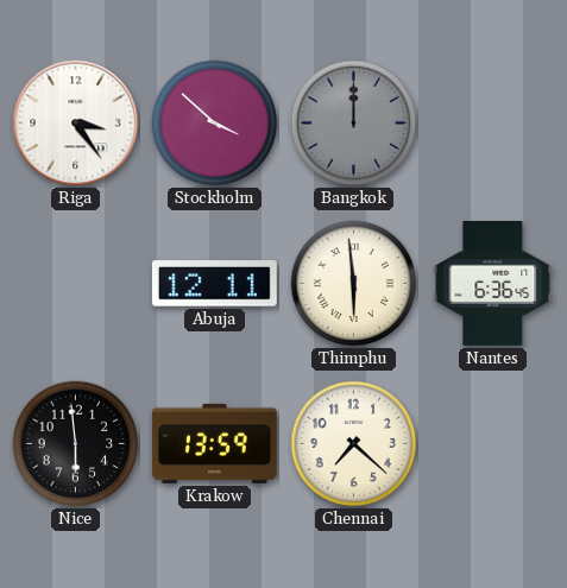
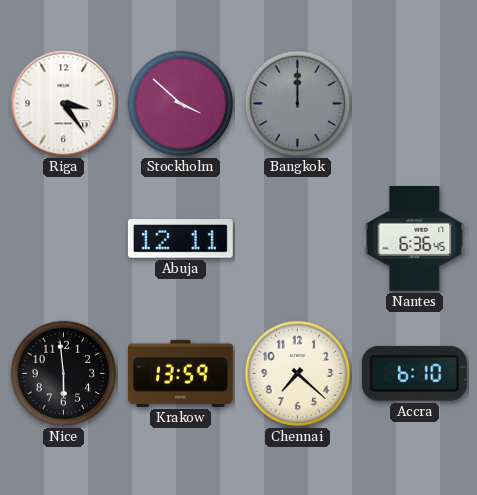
Thimphu: 5:59 -> none (354, 284)
Accra: none -> 6:10 (414, 373)
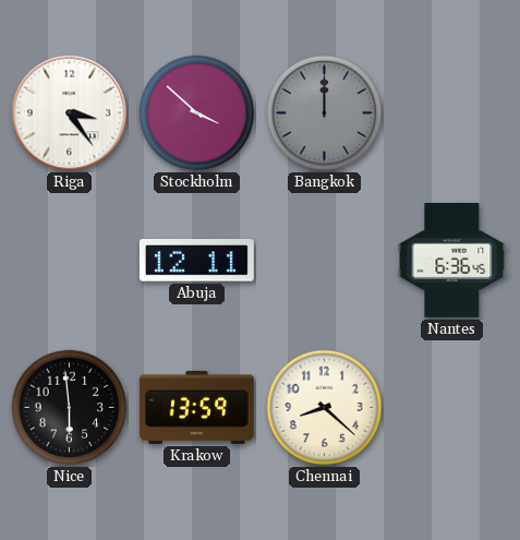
Chennai: 7:22 -> 8:22 (325, 408)
Accra: 6:10 -> none (414, 373)
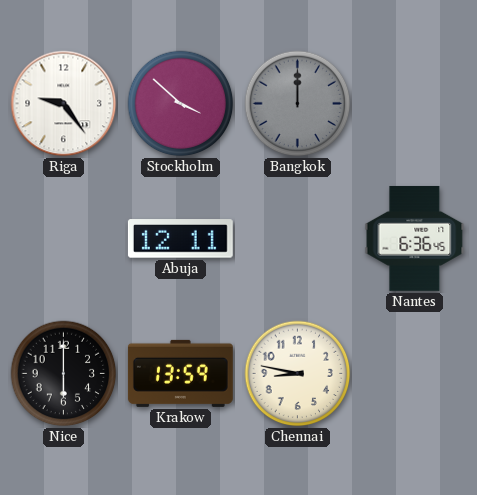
Riga: 3:24 -> 9:24 (64, 104)
Nice: 5:59 -> 6:00 (64, 374)
Chennai: 8:22 -> 8:47 (298, 374)
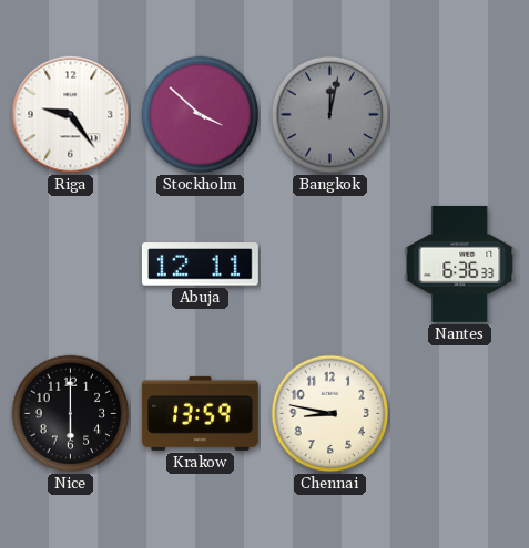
Bangkok: 12:00 -> 12:02 (330, 115)
Nantes: 6:36:45 -> 6:36:33 (460, 263)
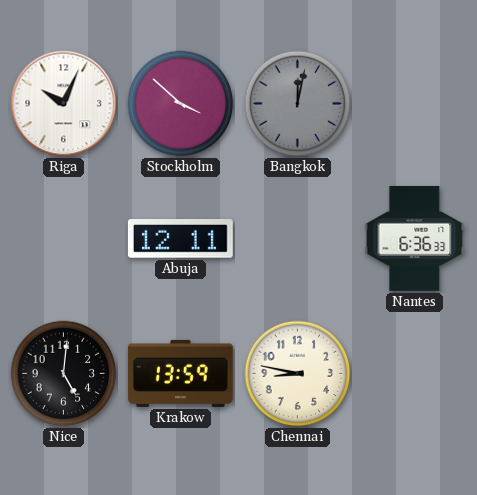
Riga: 9:24 -> 10:04 (64, 104)
Nice: 6:00 -> 5:01 (64, 374)
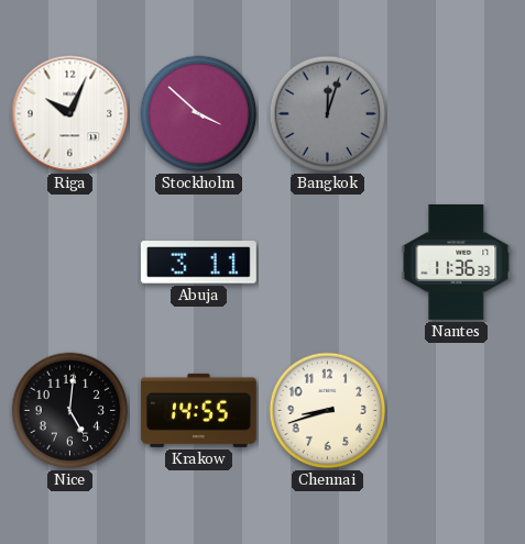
Bangkok: 12:02 -> 12:03 (328, 114)
Abuja: 12:11 -> 3:11 (198, 263)
Nantes: 6:36 -> 11:36 (457, 262)
Krakow: 13:59 -> 14:55 (198, 410)
Chennai: 8:47 -> 8:42 (328, 411)
